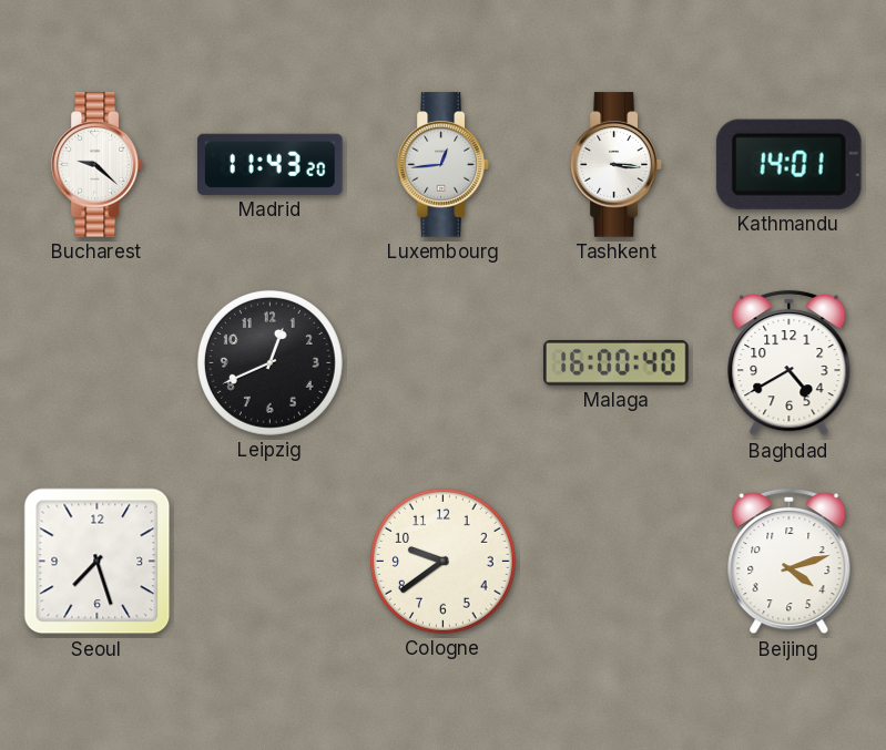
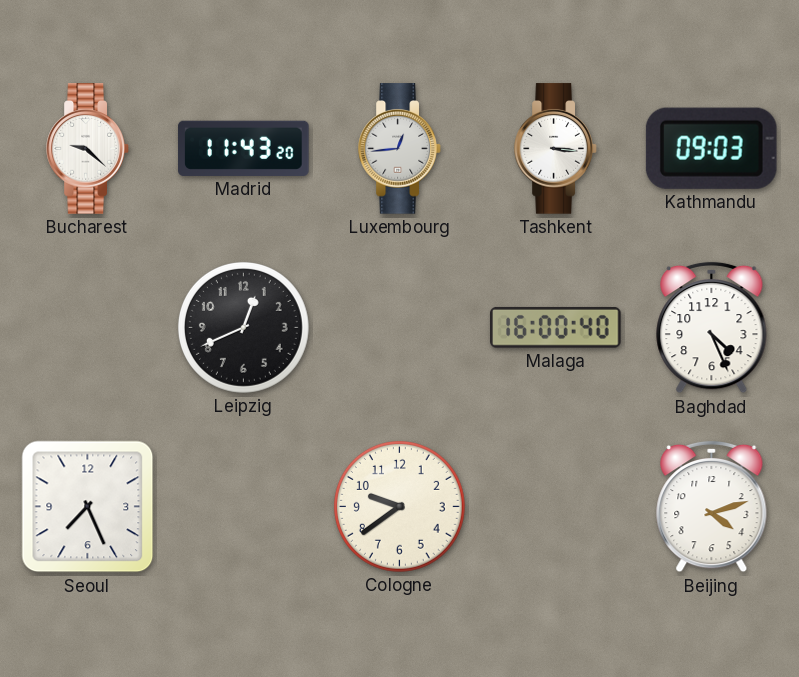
Kathmandu: 14:01 -> 09:03 (711, 148)
Baghdad: 4:40 -> 4:26 (712, 328)
Seoul: 7:27 -> 7:26 (88, 507)
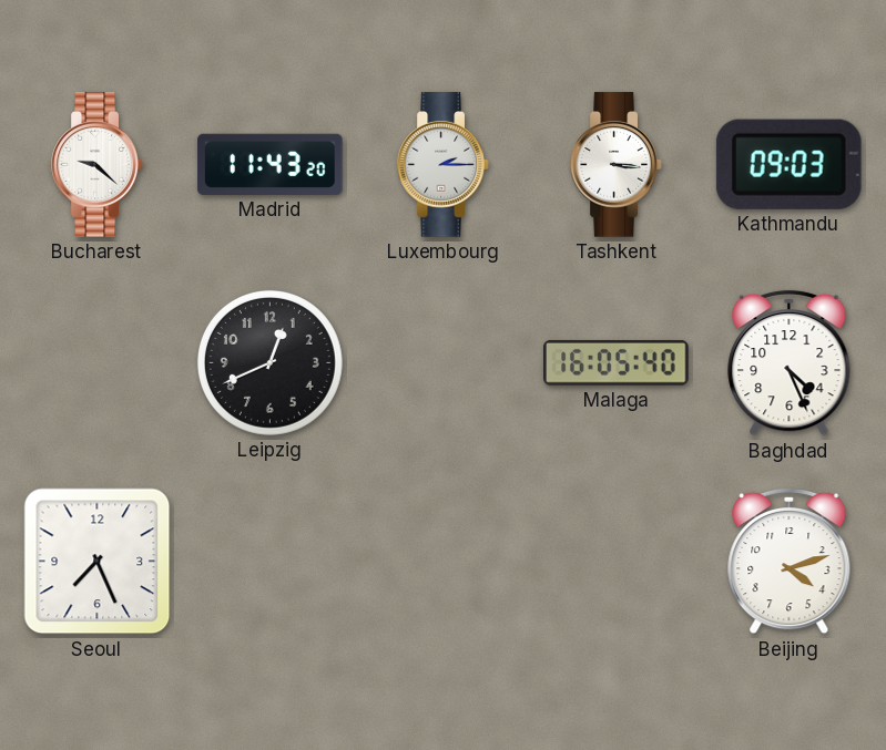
Luxembourg: 12:44 -> 2:15 (444, 165)
Malaga: 16:00 -> 16:05 (617, 362)
Cologne: 9:39 -> none (399, 506)
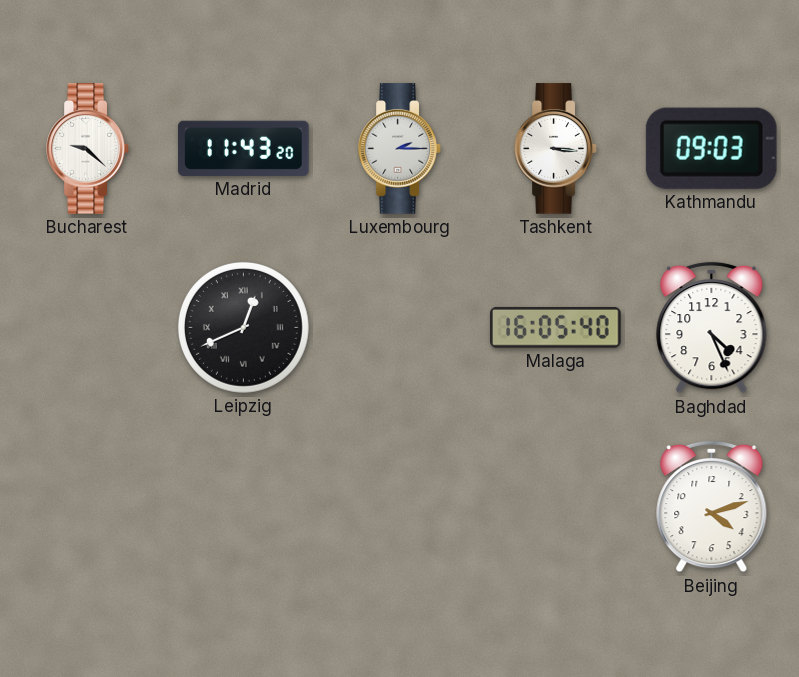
Leipzig numerals: Arabic -> Roman (243, 327)
Seoul: 7:26 -> none (98, 562)
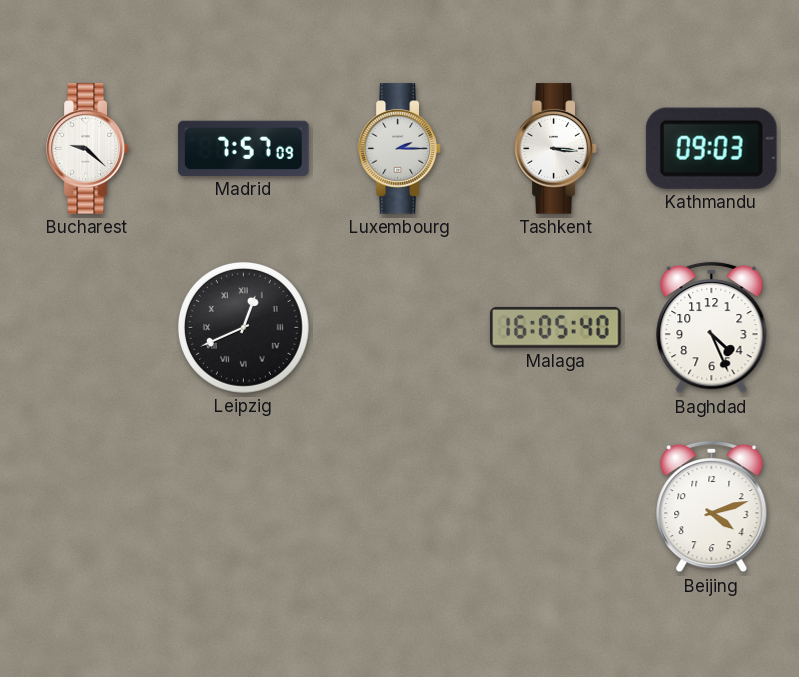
Madrid: 11:43 -> 7:57 (244, 148)
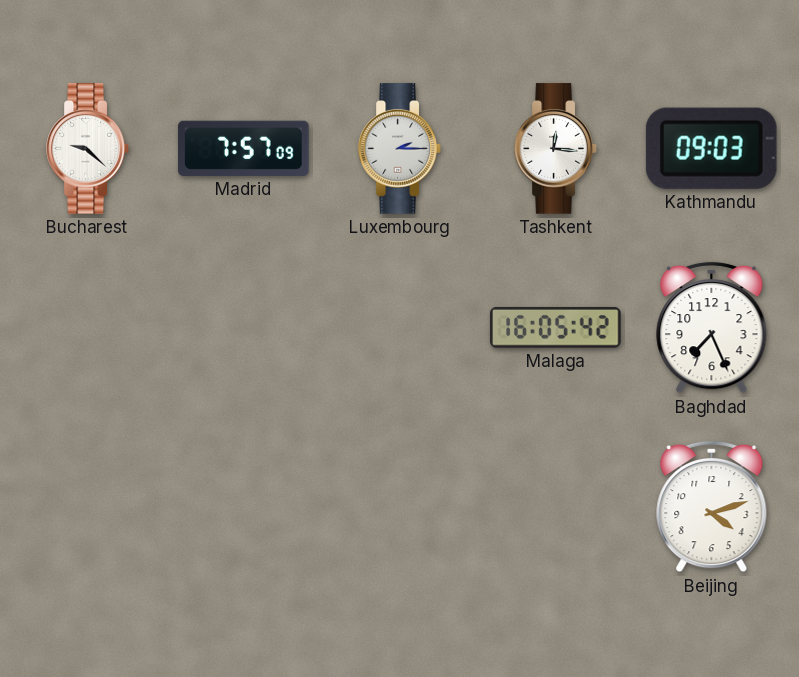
Tashkent: 3:16 -> 12:16 (556, 149)
Leipzig: 12:41 -> none (243, 327)
Malaga: 16:05:40 -> 16:05:42 (556, 327)
Baghdad: 4:26 -> 7:26 (712, 328)
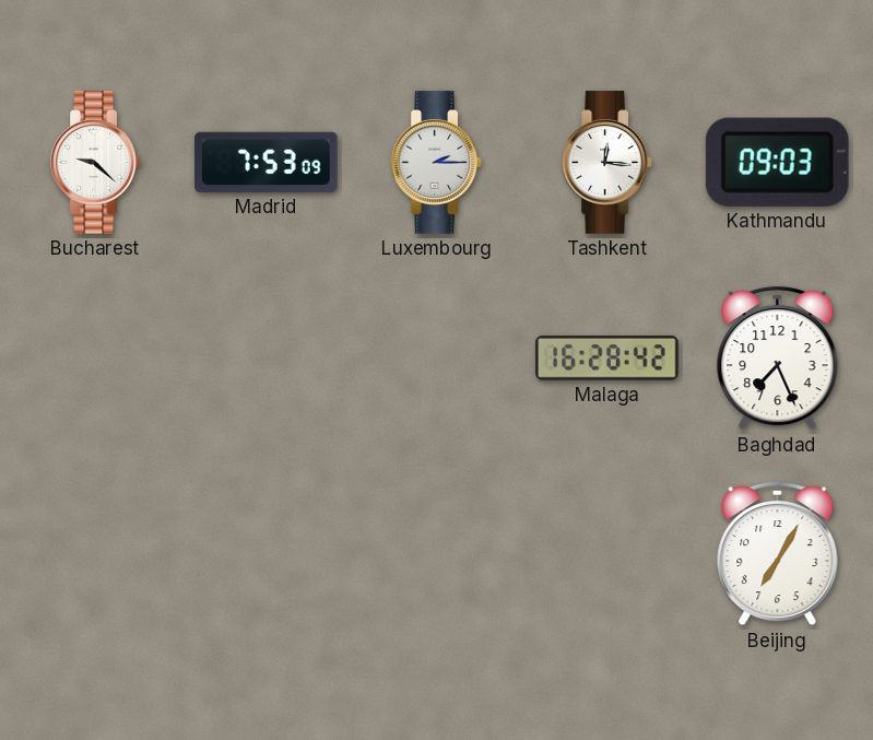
Madrid: 7:57 -> 7:53 (267, 162)
Malaga: 16:05 -> 16:28 (607, 357)
Beijing: 4:12 -> 7:05 (778, 554)
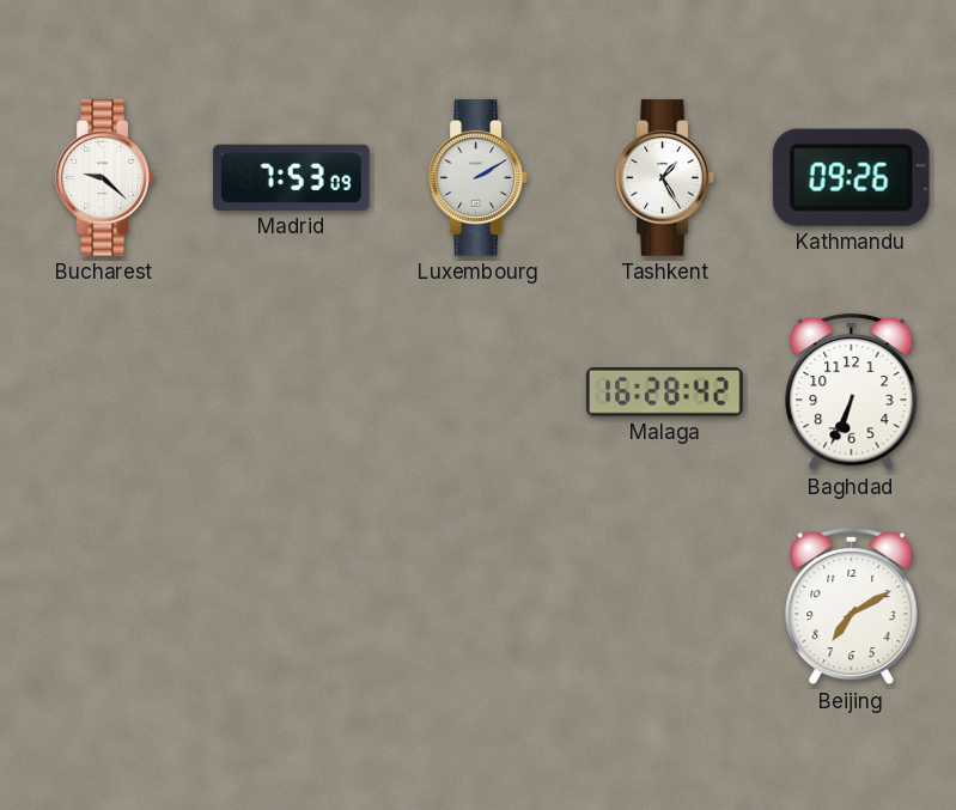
Luxembourg: 2:15 -> 2:10 (479, 178)
Tashkent: 12:16 -> 1:25 (665, 178)
Kathmandu: 09:03 -> 09:26 (851, 177)
Baghdad: 7:26 -> 6:34 (852, 392)
Beijing: 7:05 -> 7:10 (852, 607)
